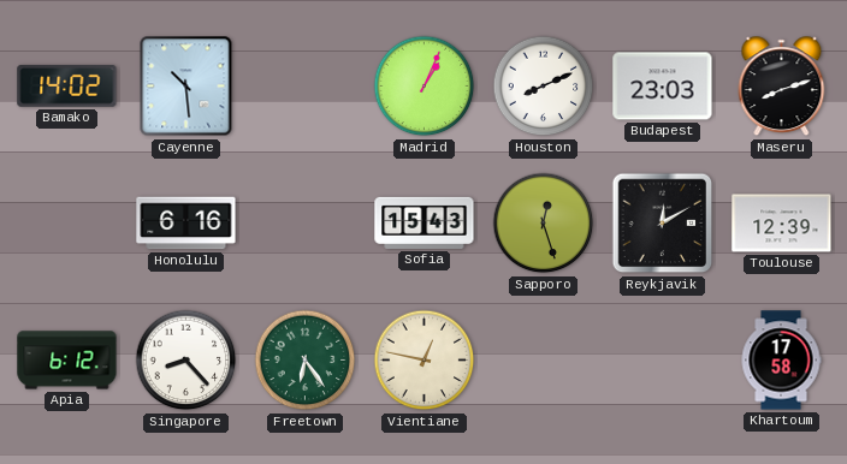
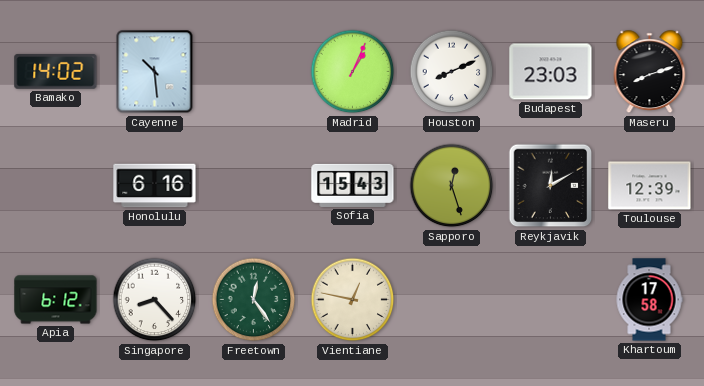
Freetown: 6:24 -> 12:24 (254, 300)
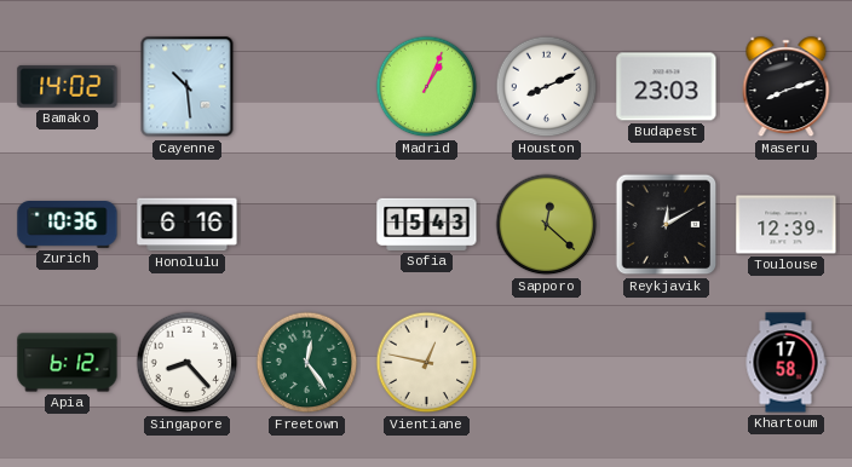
Zurich: none -> 10:36 (68, 225)
Sapporo: 12:27 -> 12:22 (547, 225)
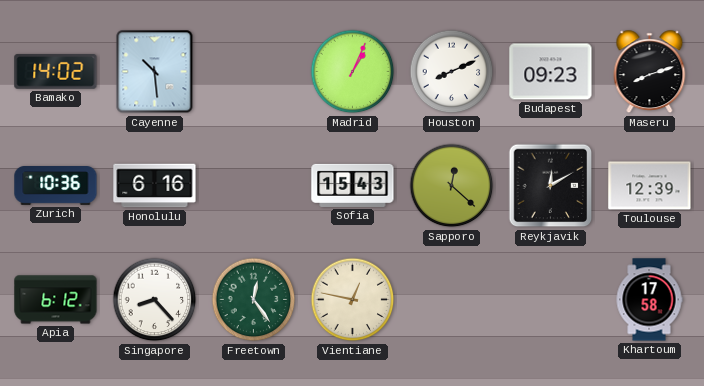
Budapest: 23:03 -> 09:23 (551, 72)
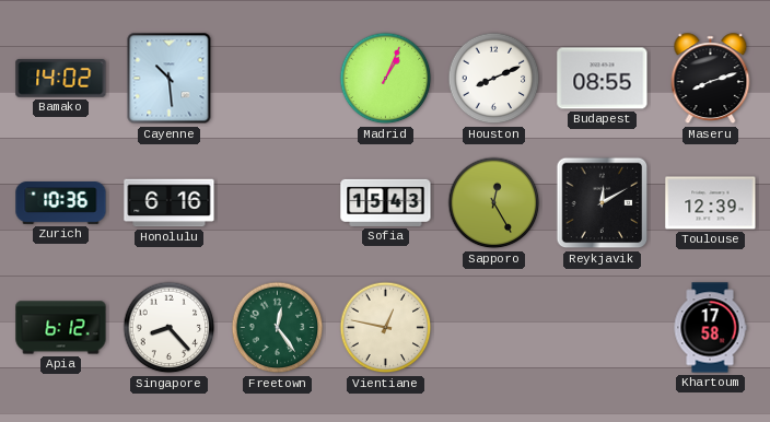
Budapest: 09:23 -> 08:55 (603, 79)
Sapporo: 12:22 -> 12:25 (494, 203)
